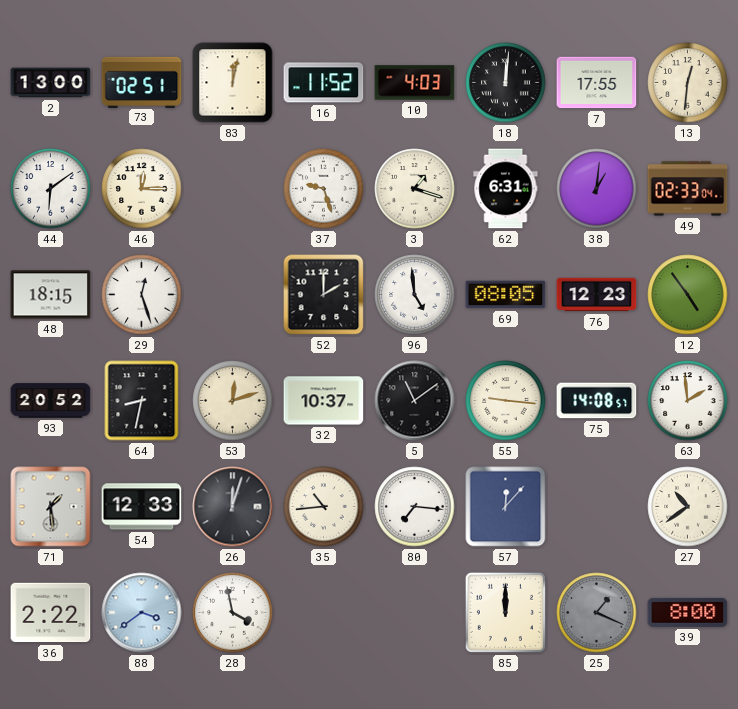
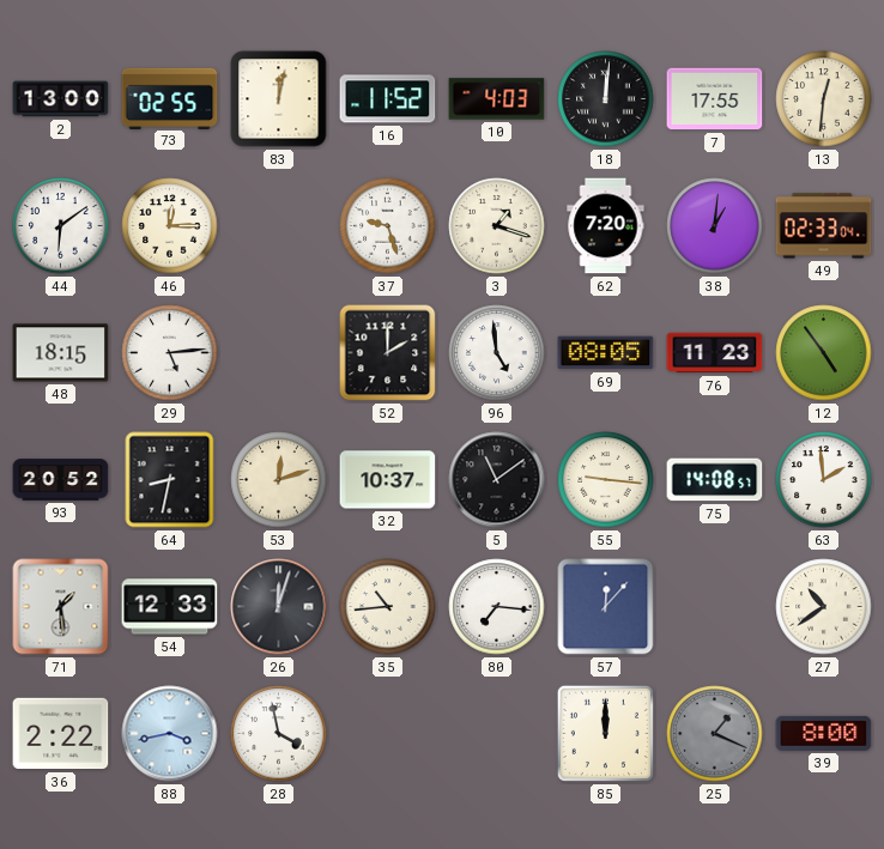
73: 02:51 -> 02:55 (170, 98)
62: 6:31 -> 7:20 (606, 226)
29: 12:27 -> 5:14 (170, 353)
76: 12:23 -> 11:23 (715, 353)
88: 3:39 -> 3:43 (170, 734)
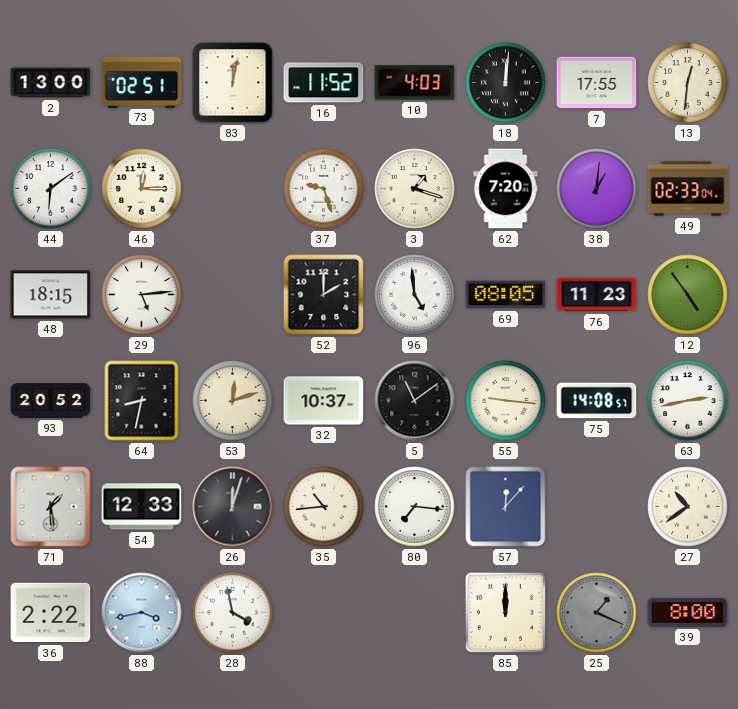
73: 02:55 -> 02:51 (142, 82)
63: 1:59 -> 2:43 (688, 401)
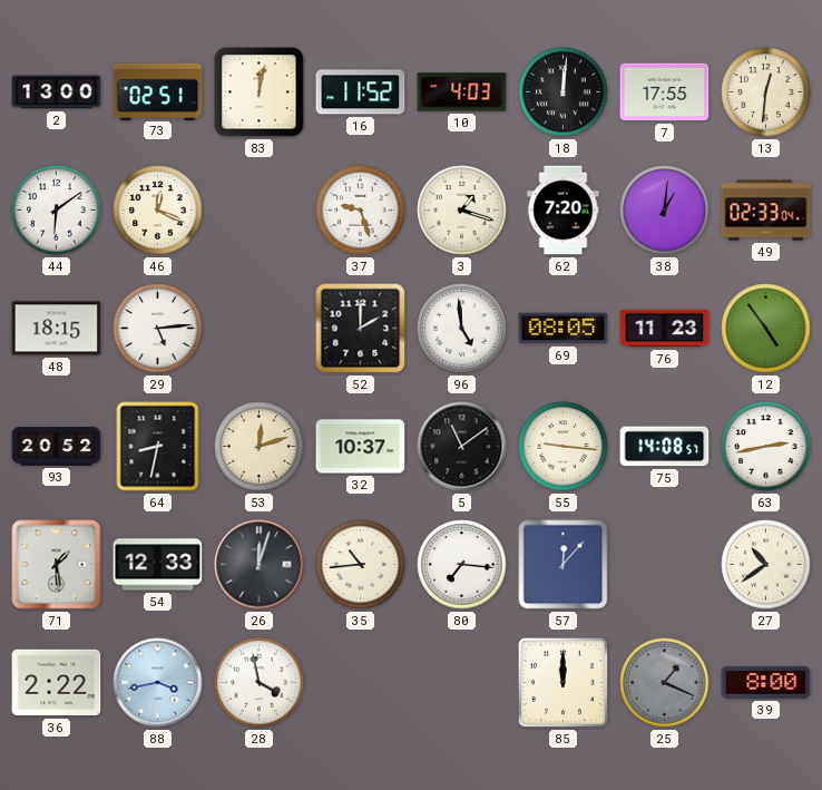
46: 12:15 -> 12:19 (158, 211)
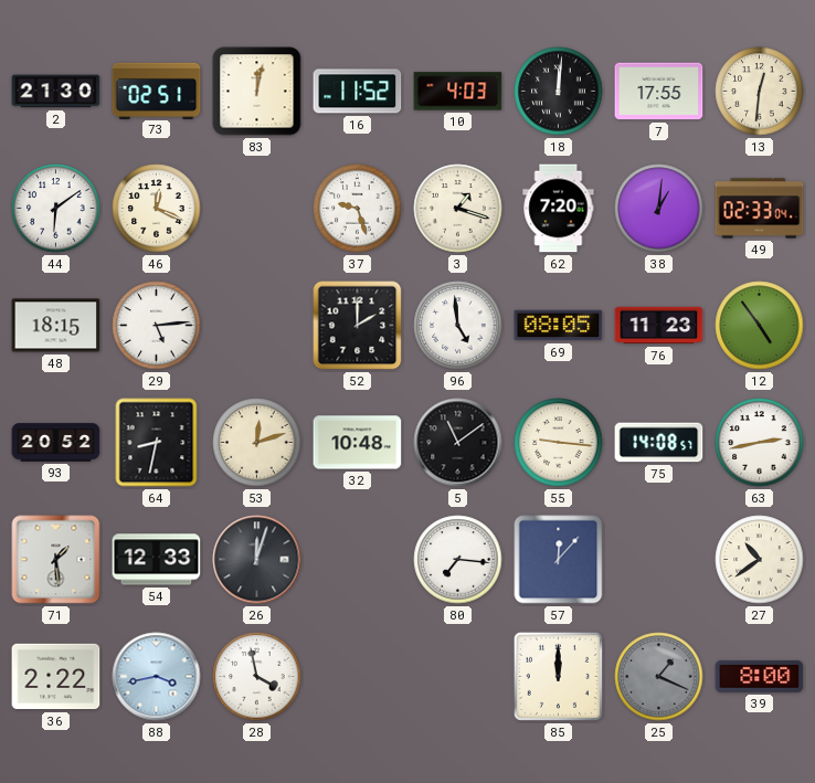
2: 13:00 -> 21:30 (56, 92)
32: 10:37 -> 10:48 (358, 443)
35: 10:44 -> none (361, 565)
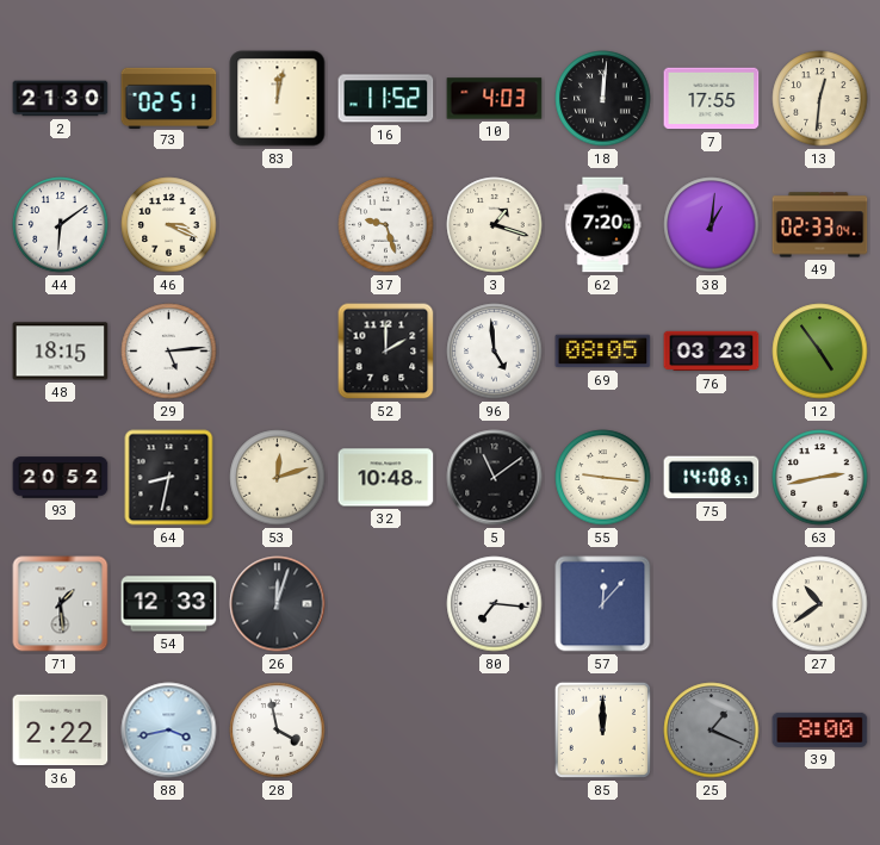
46: 12:19 -> 3:19 (169, 225)
76: 11:23 -> 03:23 (712, 352)
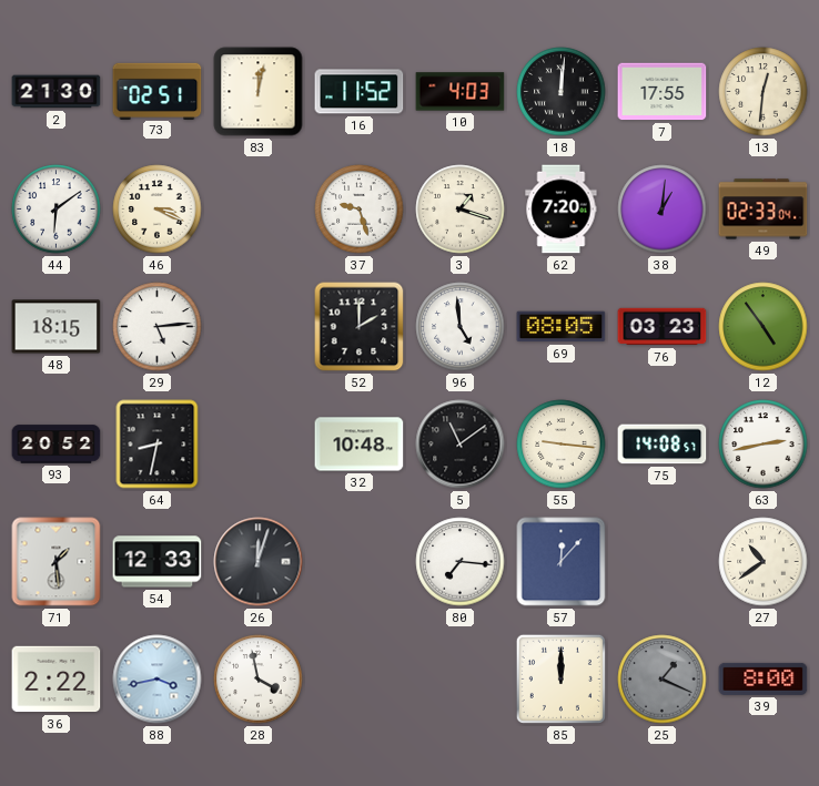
53: 12:12 -> none (278, 478)
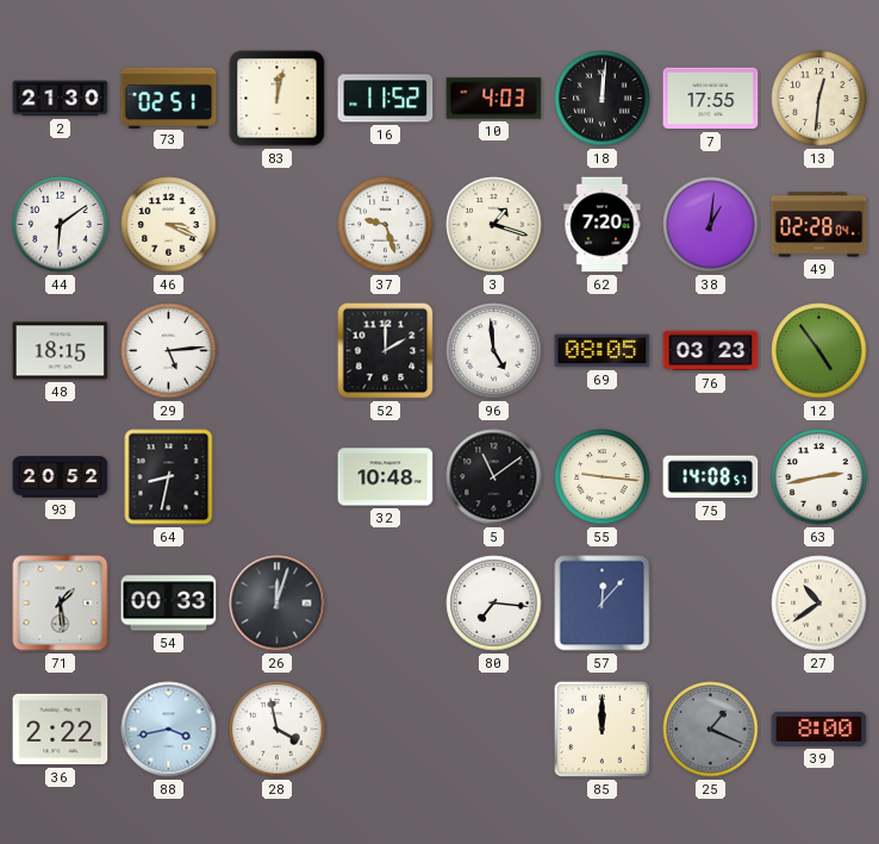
49: 02:33 -> 02:28 (819, 225)
54: 12:33 -> 00:33 (169, 604)
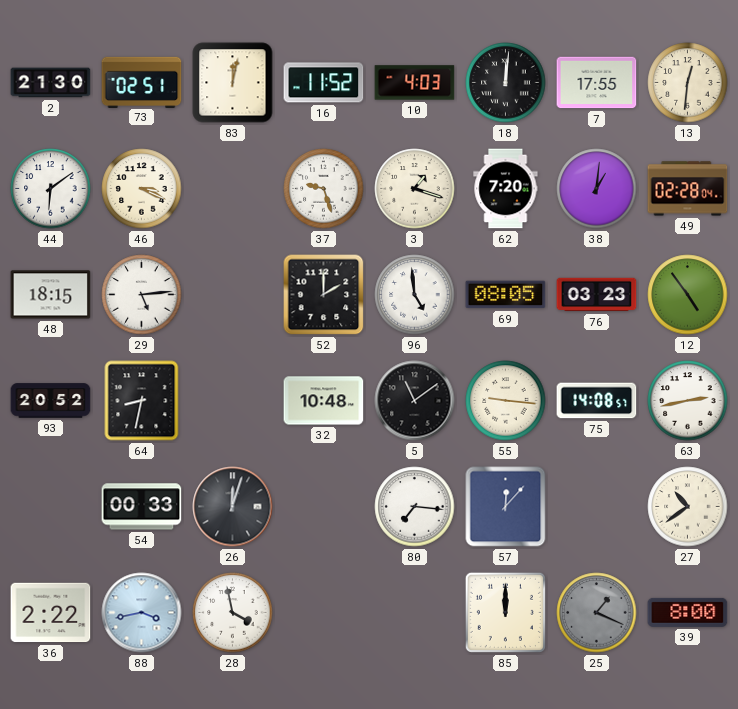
71: 1:29 -> none (61, 604)
